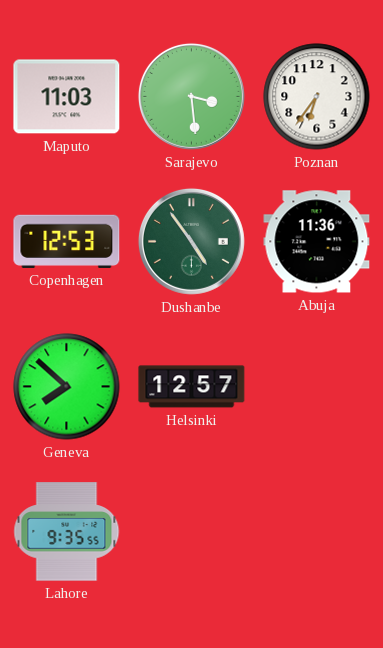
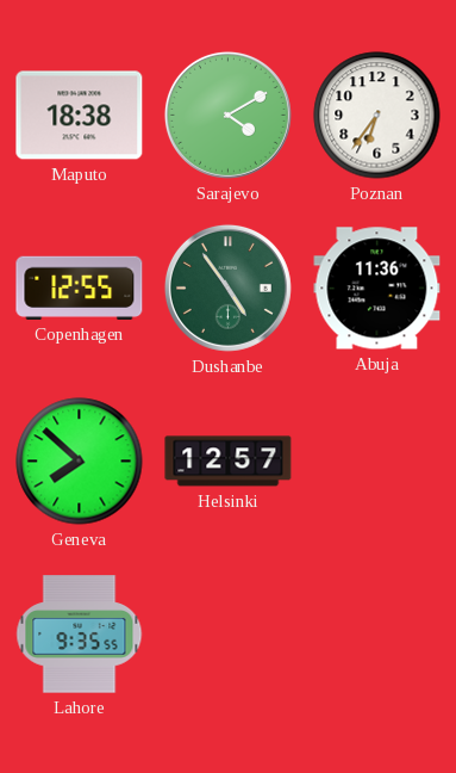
Maputo: 11:03 -> 18:38 (80, 116)
Sarajevo: 3:29 -> 4:10 (227, 115)
Copenhagen: 12:53 -> 12:55 (80, 287)
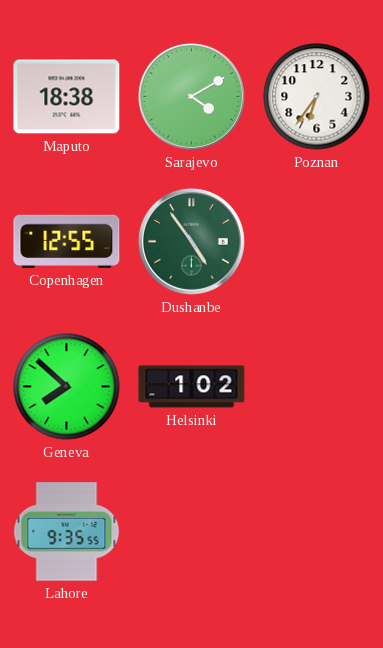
Abuja: 11:36 -> none (377, 289)
Helsinki: 12:57 -> 1:02 (192, 387)
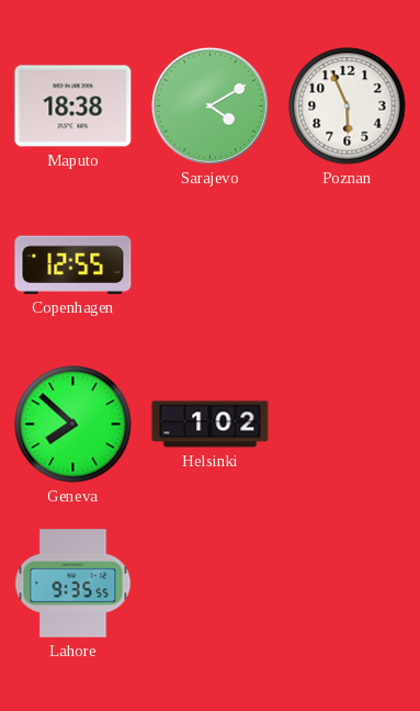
Poznan: 6:36 -> 5:56 (348, 106)
Dushanbe: 4:54 -> none (191, 241)
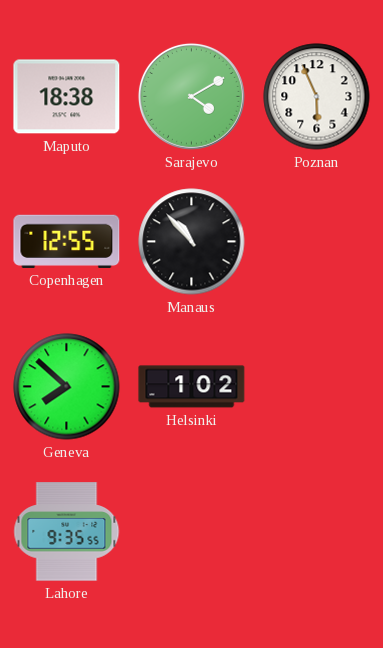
Manaus: none -> 10:53 (192, 242)
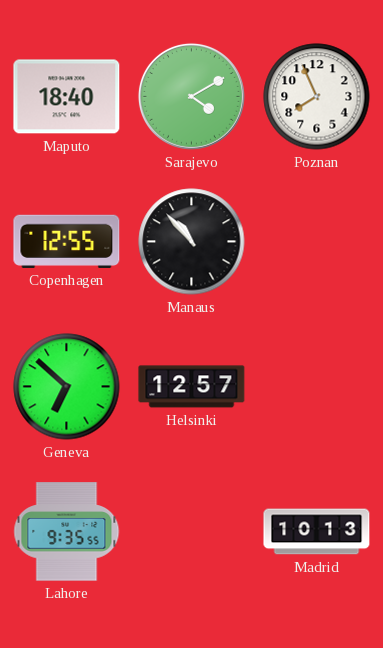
Maputo: 18:38 -> 18:40 (67, 97)
Poznan: 5:56 -> 7:56 (317, 97)
Geneva: 7:52 -> 6:52 (67, 387)
Helsinki: 1:02 -> 12:57 (192, 387)
Madrid: none -> 10:13 (317, 532)
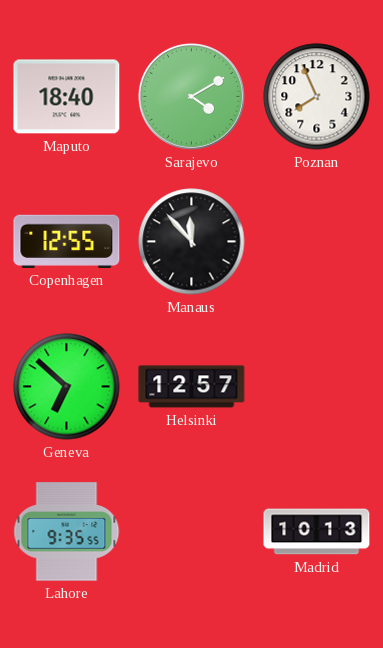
Manaus: 10:53 -> 11:53 (192, 242)
